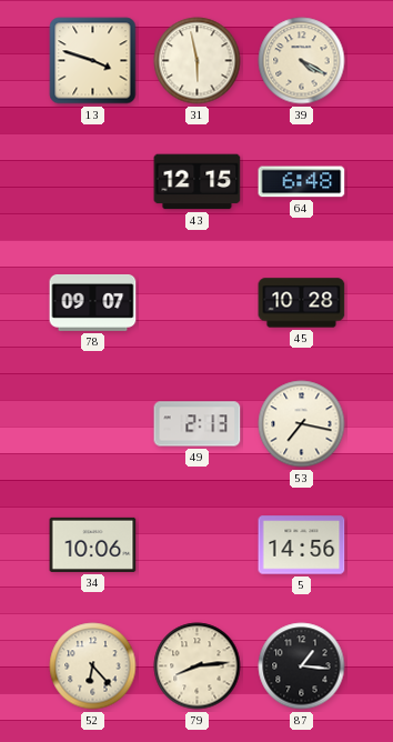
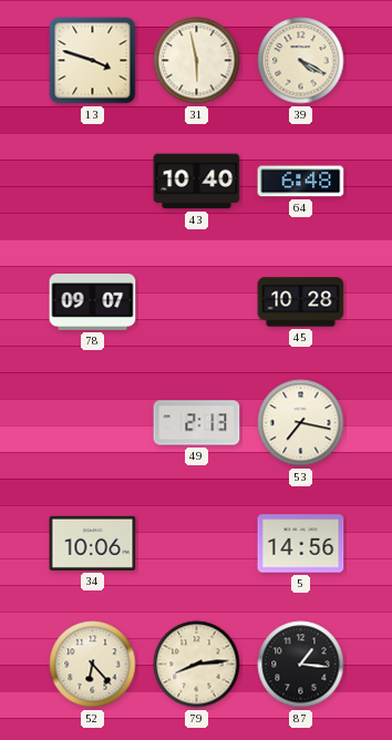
43: 12:15 -> 10:40 (197, 182)
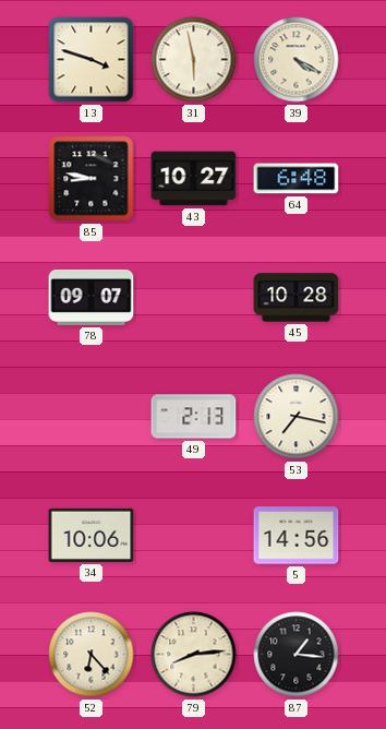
85: none -> 8:47 (92, 179)
43: 10:40 -> 10:27 (194, 179)
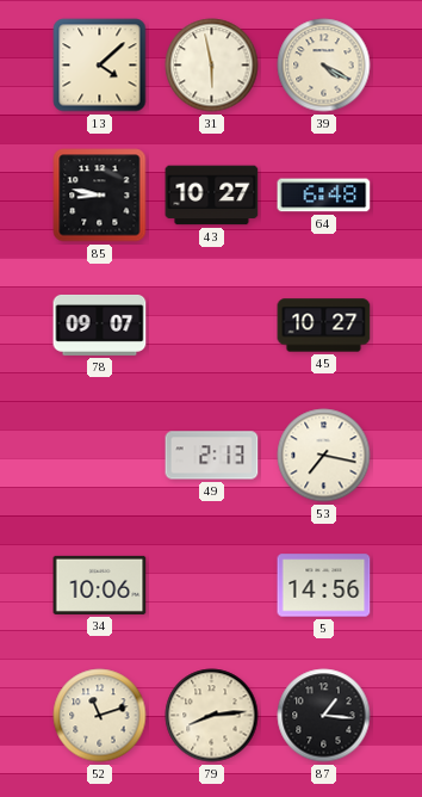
13: 3:48 -> 4:08 (100, 66)
45: 10:28 -> 10:27 (324, 326)
52: 6:23 -> 11:12 (100, 716)
